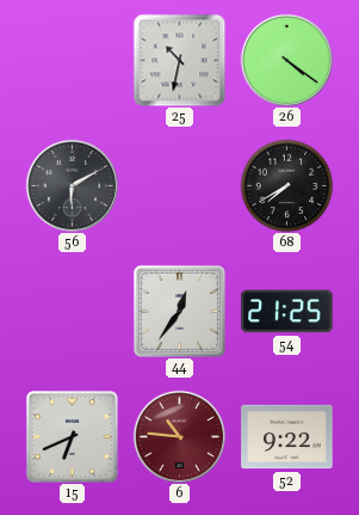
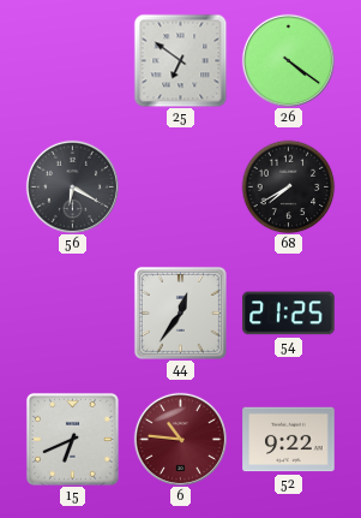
25: 10:32 -> 6:51 (180, 60)
56: 6:10 -> 6:20 (72, 186)
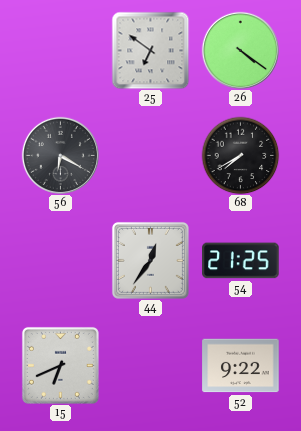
6: 10:46 -> none (180, 439)
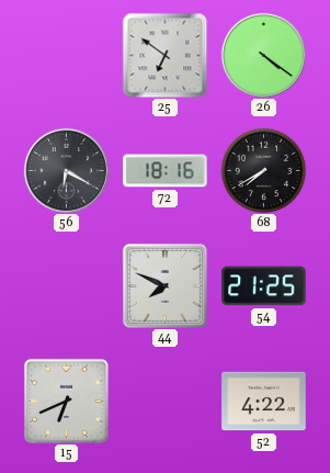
72: none -> 18:16 (166, 171)
44: 12:36 -> 7:49 (164, 285)
52: 9:22 -> 4:22 (264, 402)
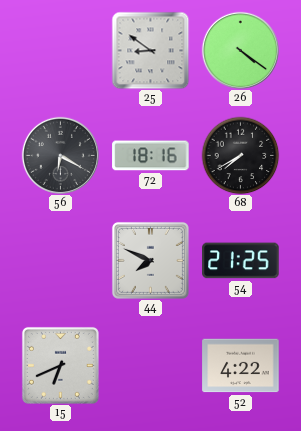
25: 6:51 -> 8:51 (150, 50)
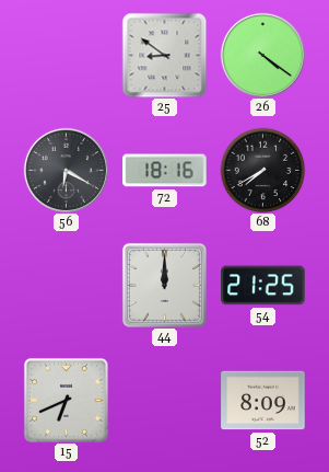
44: 7:49 -> 12:00 (164, 285)
52: 4:22 -> 8:09 (263, 401)
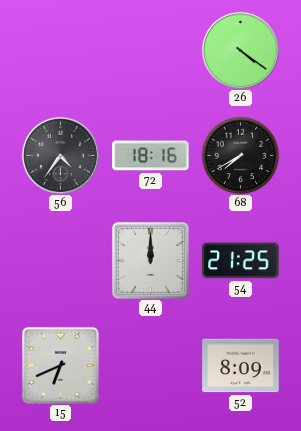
25: 8:51 -> none (164, 55)
56: 6:20 -> 4:36 (60, 155)
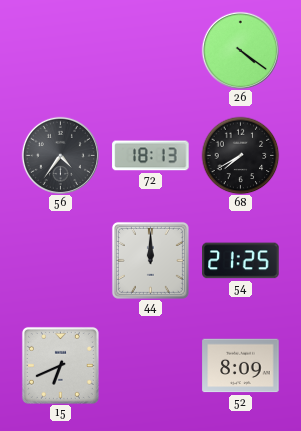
72: 18:16 -> 18:13 (151, 156)
